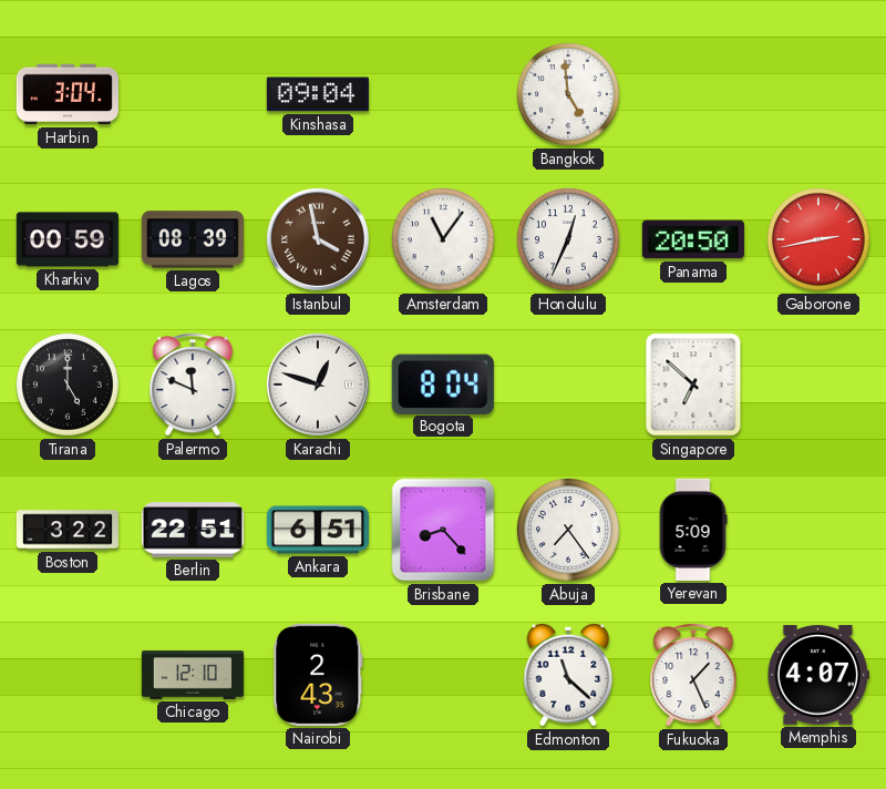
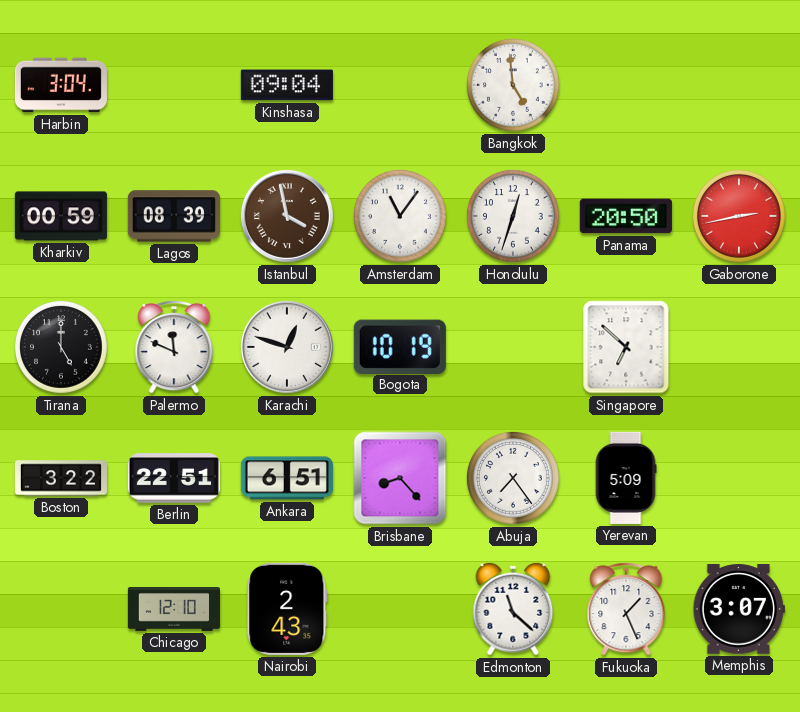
Honolulu: 12:34 -> 12:33 (514, 217)
Bogota: 8:04 -> 10:19 (400, 346)
Memphis: 4:07 -> 3:07 (739, 609)
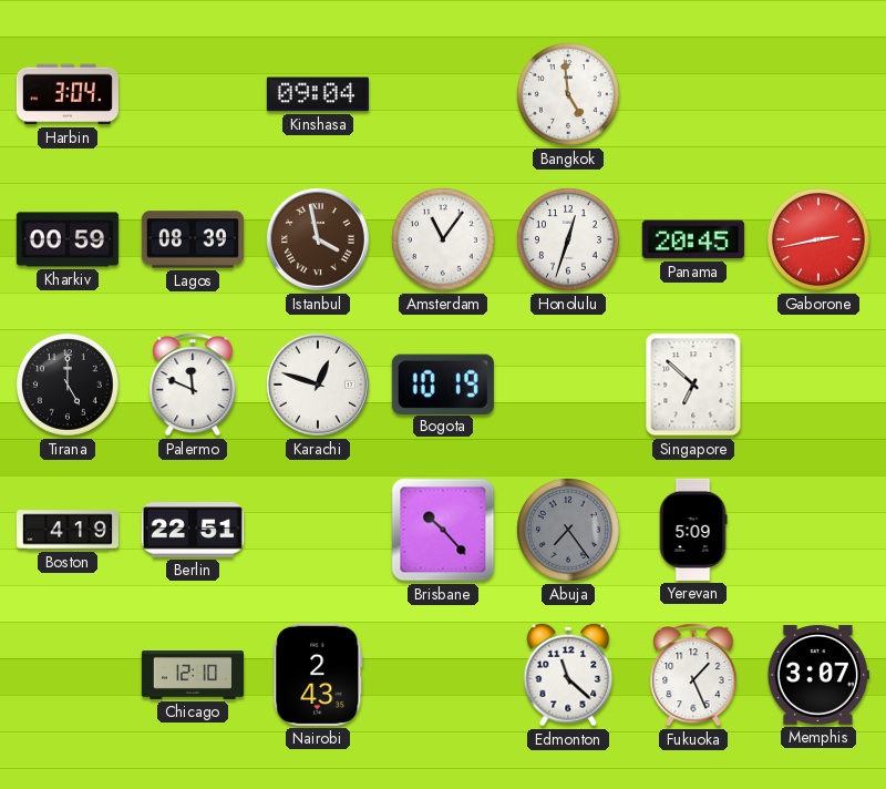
Panama: 20:50 -> 20:45 (693, 239)
Boston: 3:22 -> 4:19 (68, 530)
Ankara: 6:51 -> none (287, 478)
Brisbane: 8:23 -> 10:23 (443, 530)
Abuja dial: white -> grey (569, 531)
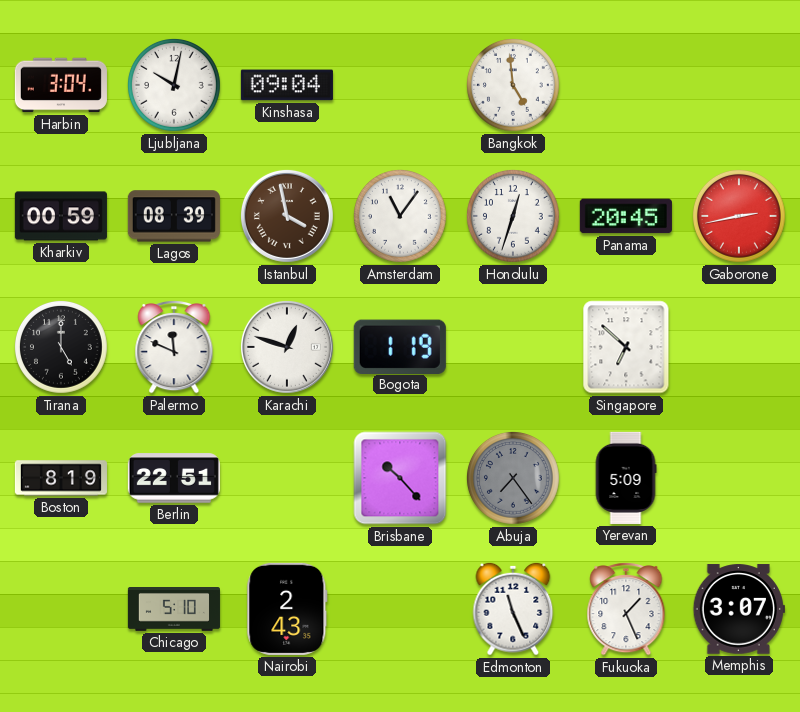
Ljubljana: none -> 10:02 (175, 86)
Bogota: 10:19 -> 1:19 (400, 346)
Boston: 4:19 -> 8:19 (61, 478)
Chicago: 12:10 -> 5:10 (174, 610)
Edmonton: 11:22 -> 11:26 (513, 609)
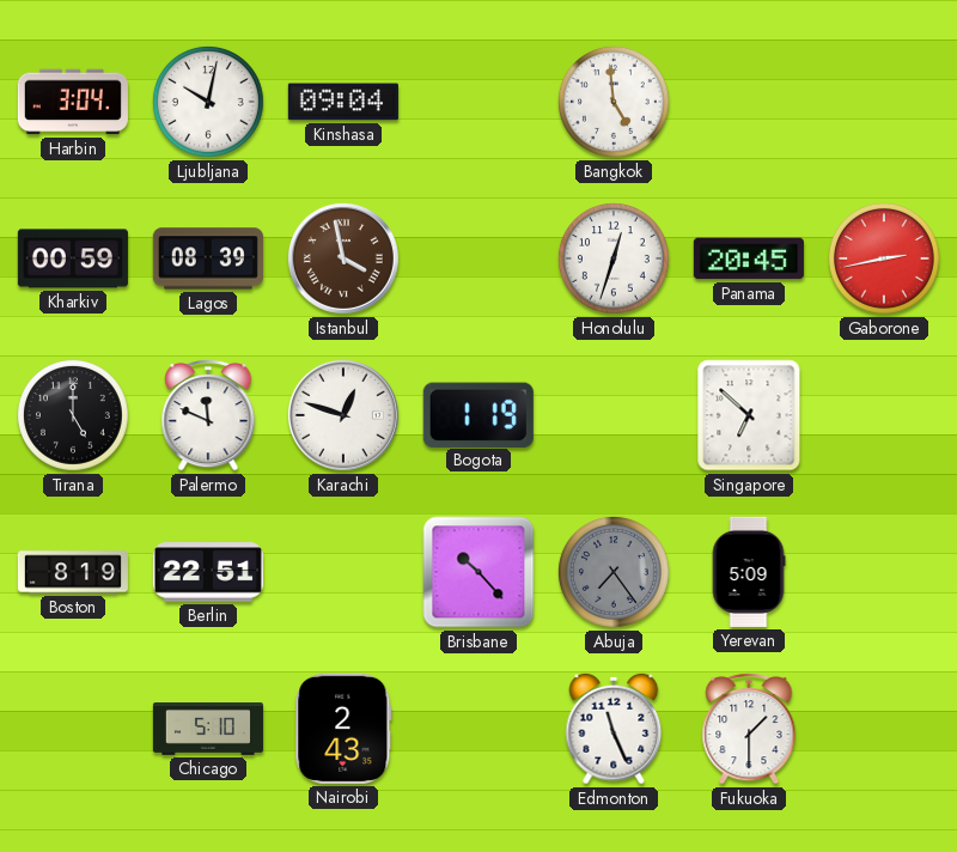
Amsterdam: 11:06 -> none (401, 217)
Fukuoka: 1:26 -> 1:30 (749, 729)
Memphis: 3:07 -> none (739, 609)
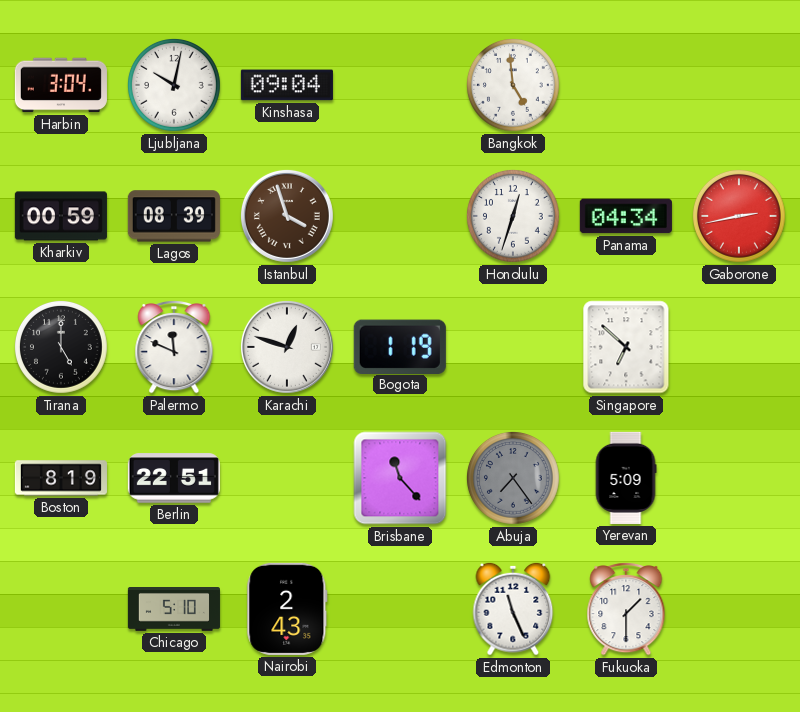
Istanbul: 3:58 -> 3:57 (287, 216)
Panama: 20:45 -> 04:34 (626, 216)
Brisbane: 10:23 -> 11:23 (400, 478)
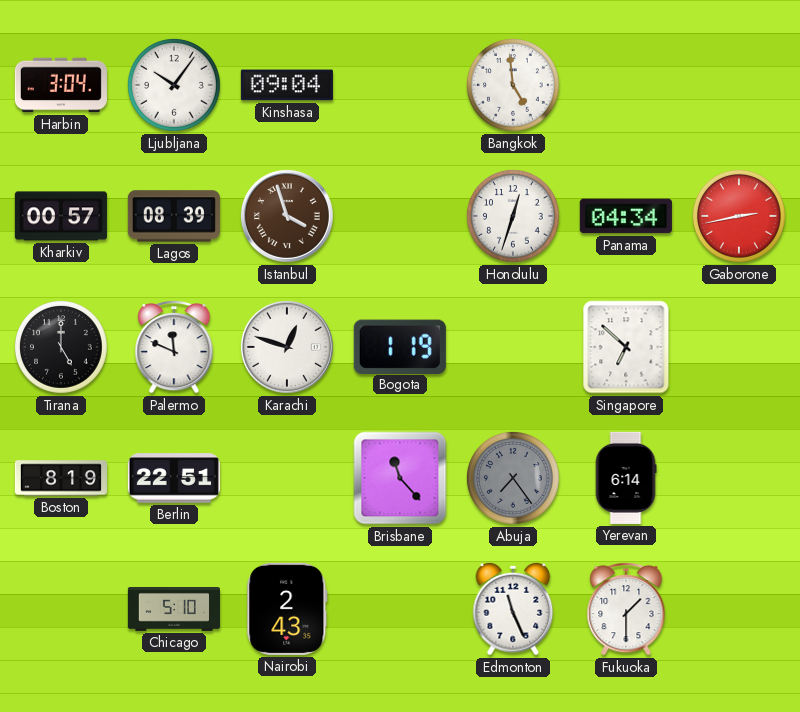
Ljubljana: 10:02 -> 10:06 (175, 86)
Kharkiv: 00:59 -> 00:57 (61, 216)
Yerevan: 5:09 -> 6:14 (626, 478)
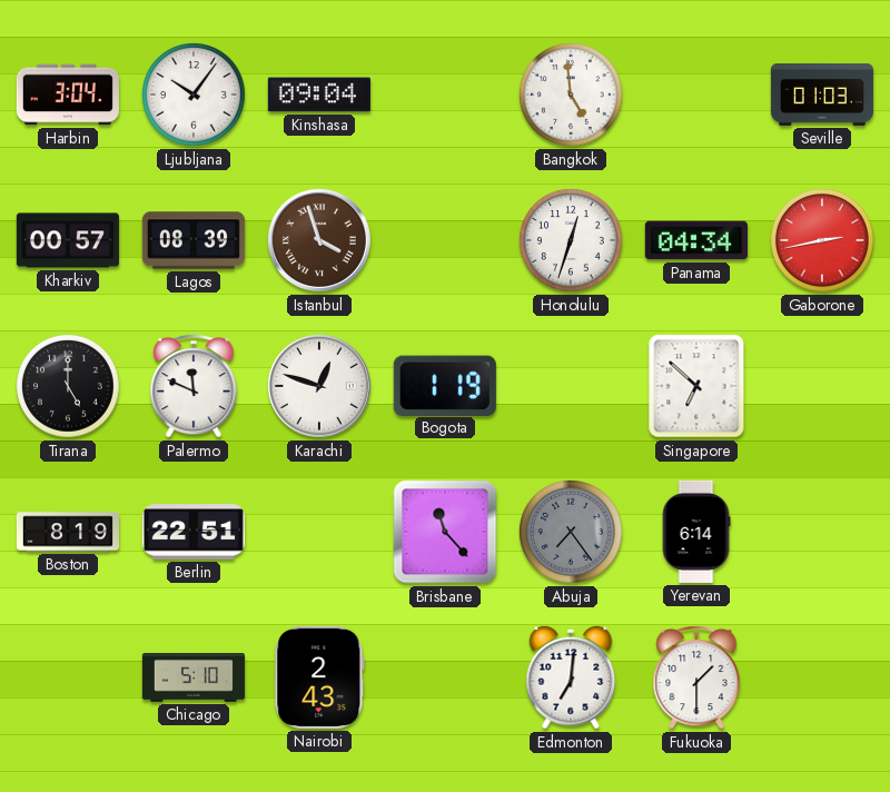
Seville: none -> 01:03 (822, 96)
Edmonton: 11:26 -> 7:01 (571, 677)
